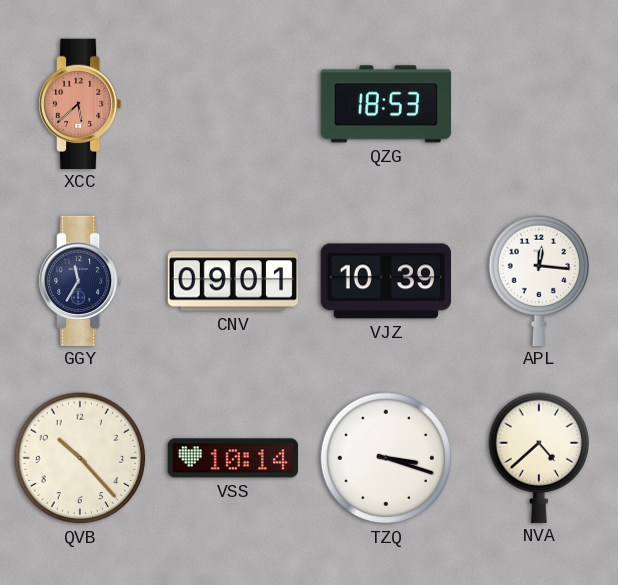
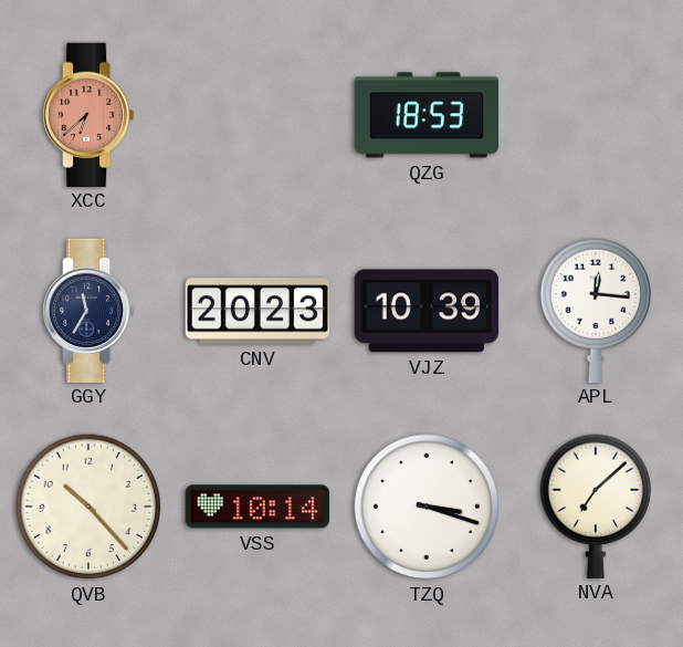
XCC: 5:38 -> 6:38 (90, 114)
CNV: 09:01 -> 20:23 (258, 311)
NVA: 4:38 -> 7:08 (595, 505)
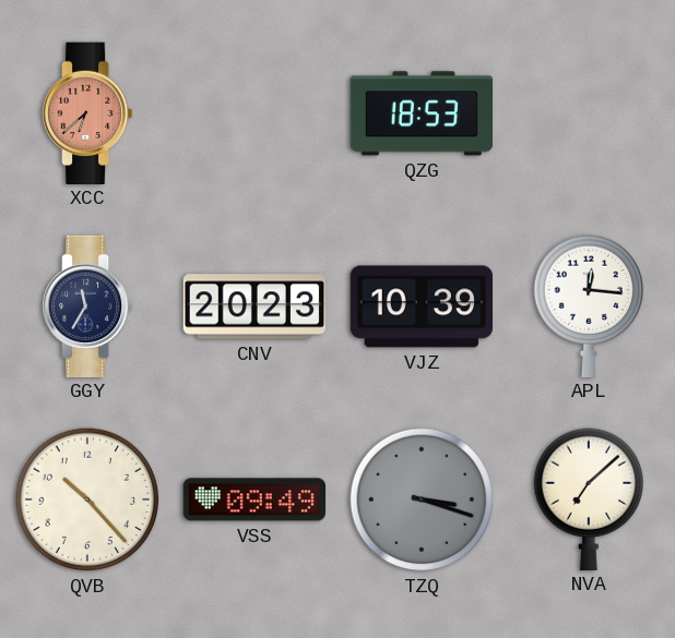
VSS: 10:14 -> 09:49 (253, 499)
TZQ dial: white -> grey (422, 499)
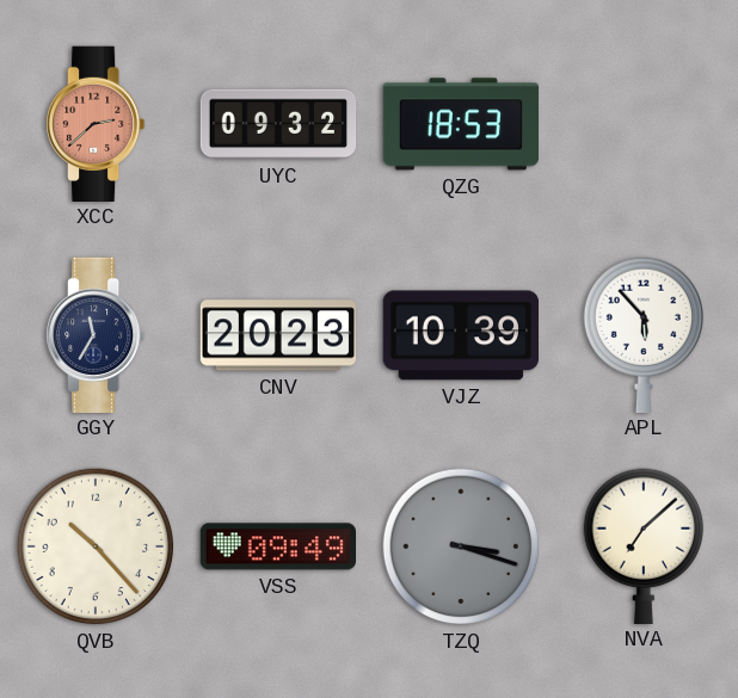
XCC: 6:38 -> 2:38 (97, 123)
UYC: none -> 09:32 (278, 124)
APL: 12:16 -> 5:53 (642, 334)
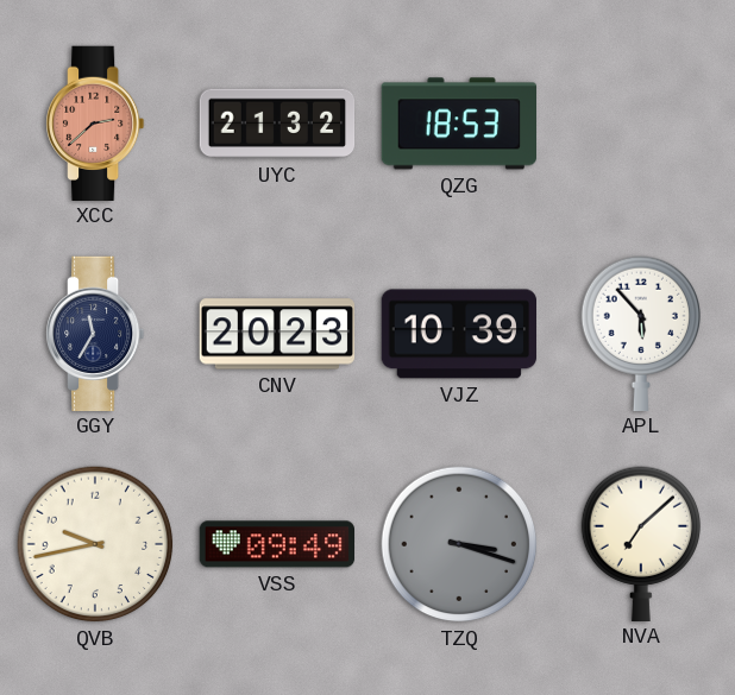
UYC: 09:32 -> 21:32 (277, 124)
QVB: 10:23 -> 9:43 (95, 544)
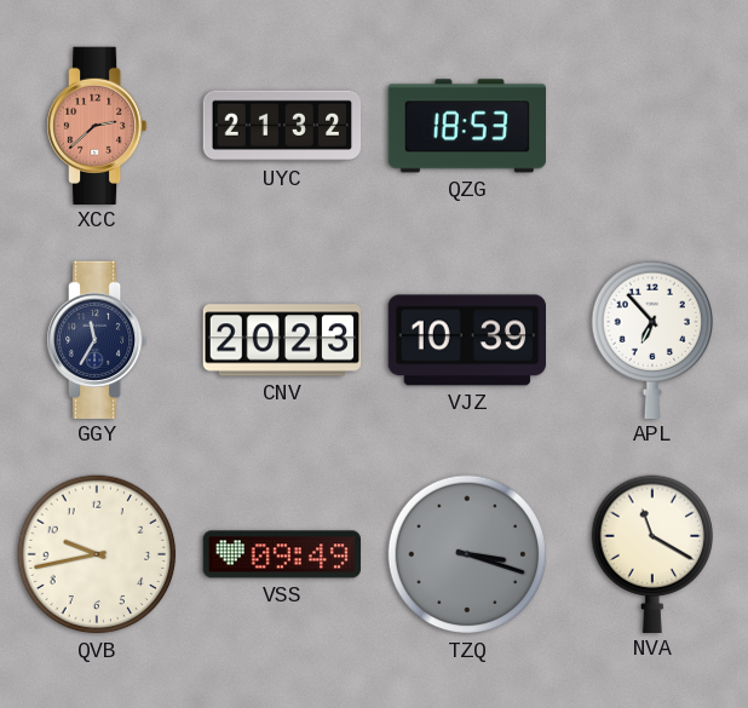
APL: 5:53 -> 6:53 (651, 339)
NVA: 7:08 -> 11:20 (651, 553)
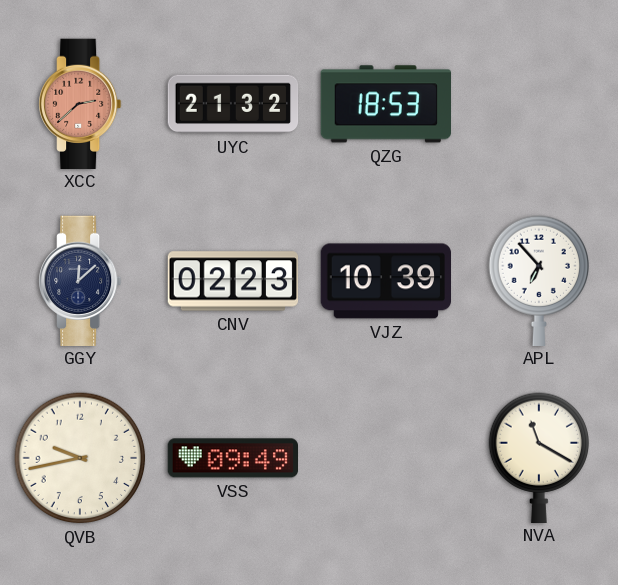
GGY: 11:35 -> 12:08 (81, 280)
CNV: 20:23 -> 02:23 (233, 281)
TZQ: 3:18 -> none (467, 554)
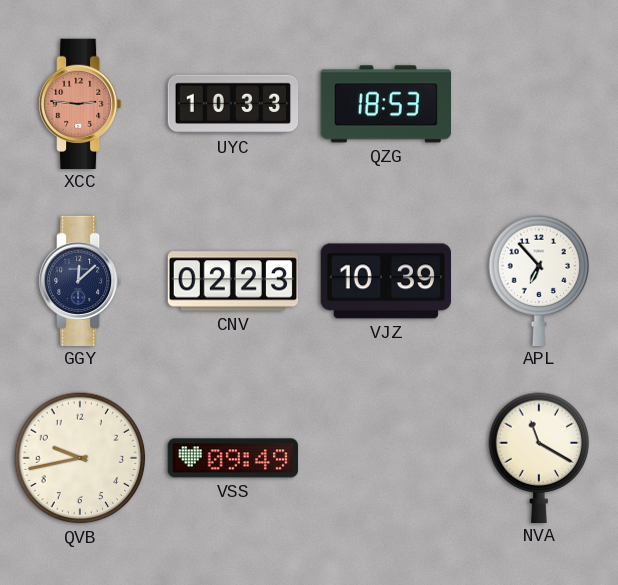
XCC: 2:38 -> 2:46 (81, 103)
UYC: 21:32 -> 10:33 (233, 104)
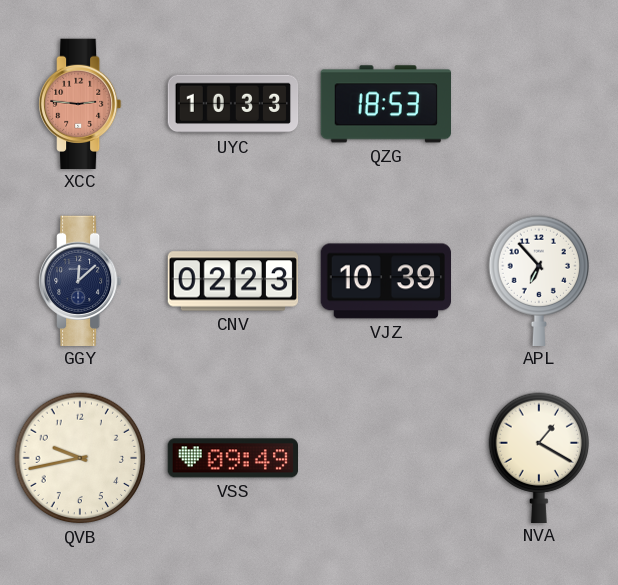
NVA: 11:20 -> 1:20 (538, 457)
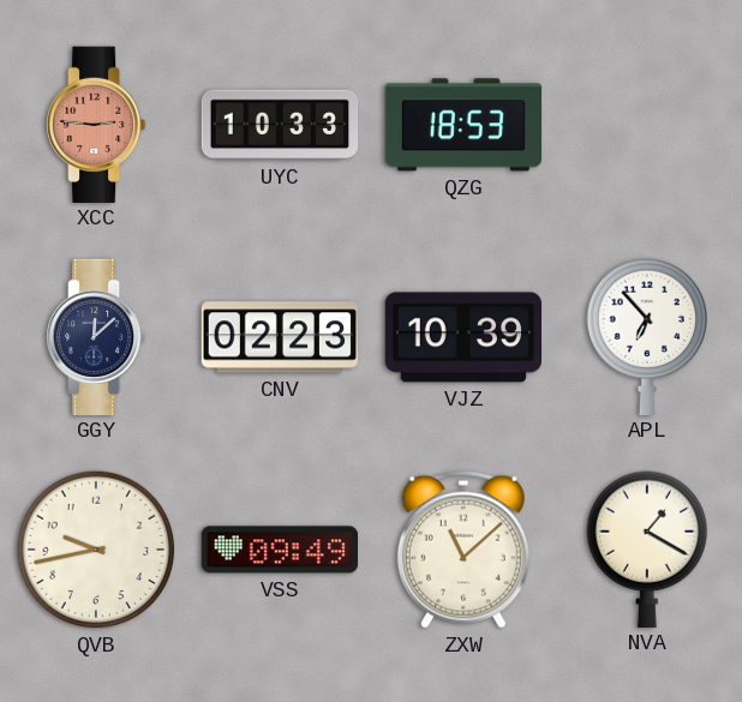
ZXW: none -> 11:08 (463, 550)
